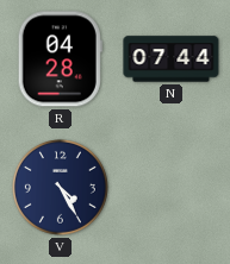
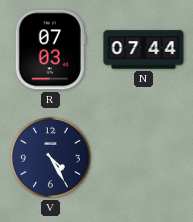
R: 04:28 -> 07:03 (50, 50)
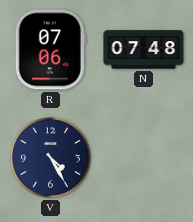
R: 07:03 -> 07:06 (50, 50)
N: 07:44 -> 07:48 (144, 50)
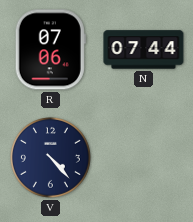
N: 07:48 -> 07:44 (144, 50)
V: 4:25 -> 4:23 (50, 157)
